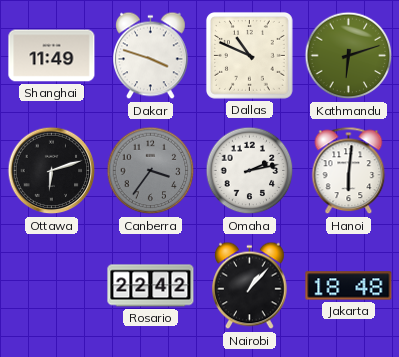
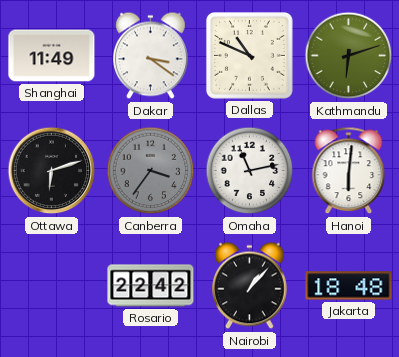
Dakar: 3:48 -> 3:21 (151, 56)
Omaha: 2:13 -> 11:13 (250, 171)
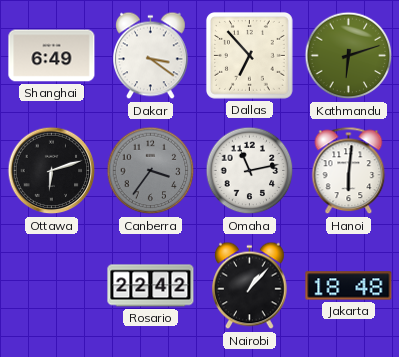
Shanghai: 11:49 -> 6:49 (52, 56)
Dallas: 10:49 -> 6:53 (250, 56)
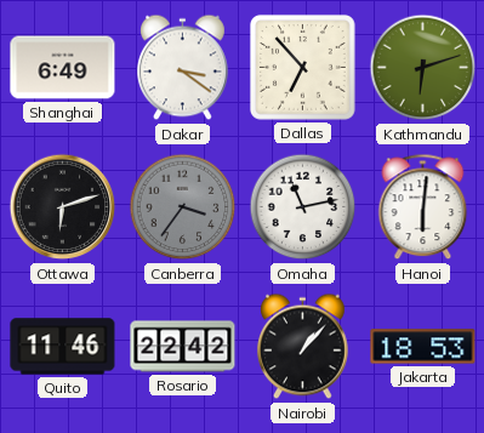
Quito: none -> 11:46 (63, 347)
Jakarta: 18:48 -> 18:53 (423, 347)
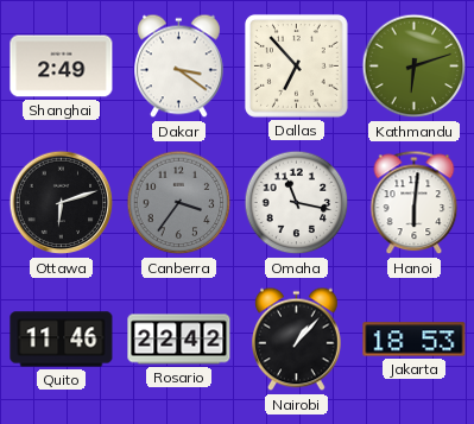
Shanghai: 6:49 -> 2:49 (62, 67)
Omaha: 11:13 -> 11:17 (297, 203)
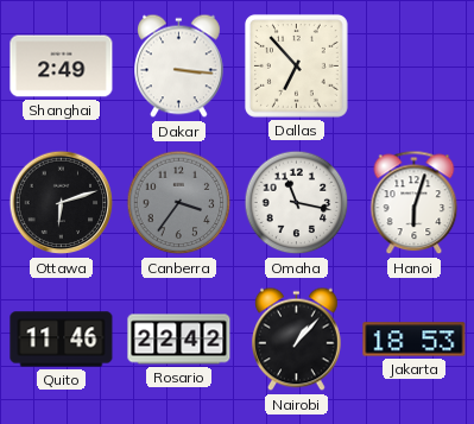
Dakar: 3:21 -> 3:16 (179, 67)
Kathmandu: 6:12 -> none (415, 67)
Hanoi: 6:01 -> 6:03 (415, 203)
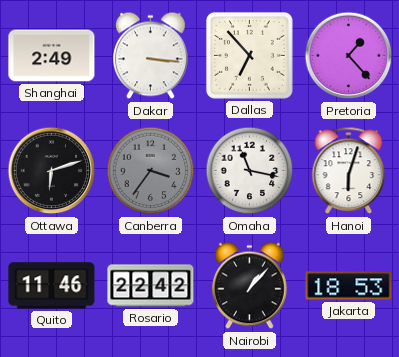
Pretoria: none -> 1:23 (349, 56)
